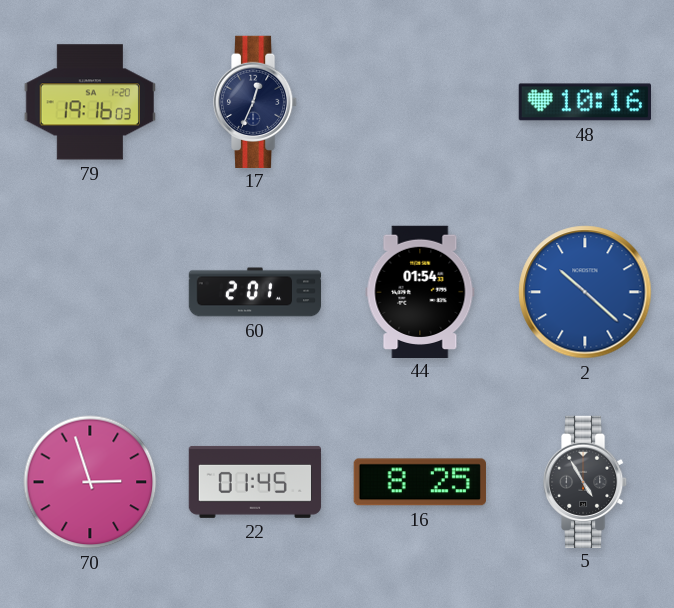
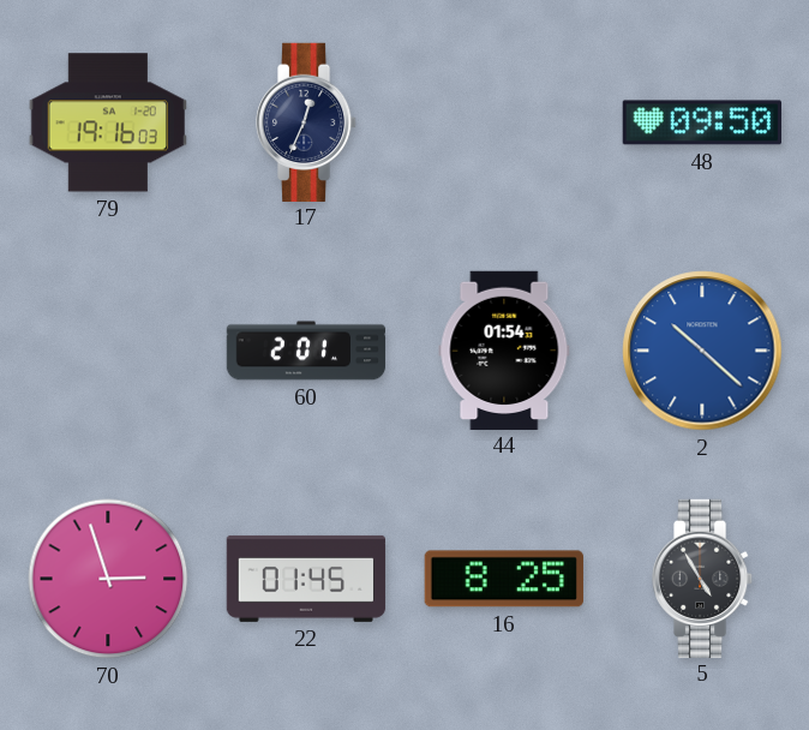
48: 10:16 -> 09:50 (701, 122)
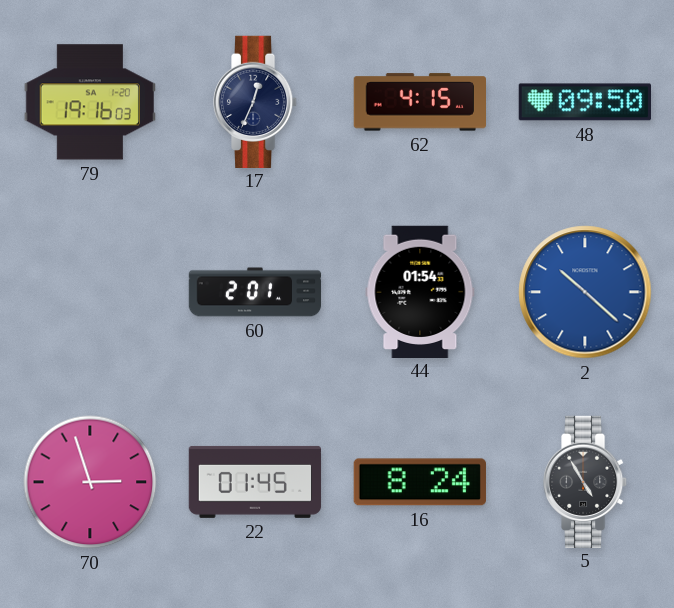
62: none -> 4:15 (419, 102)
16: 8:25 -> 8:24 (420, 482)
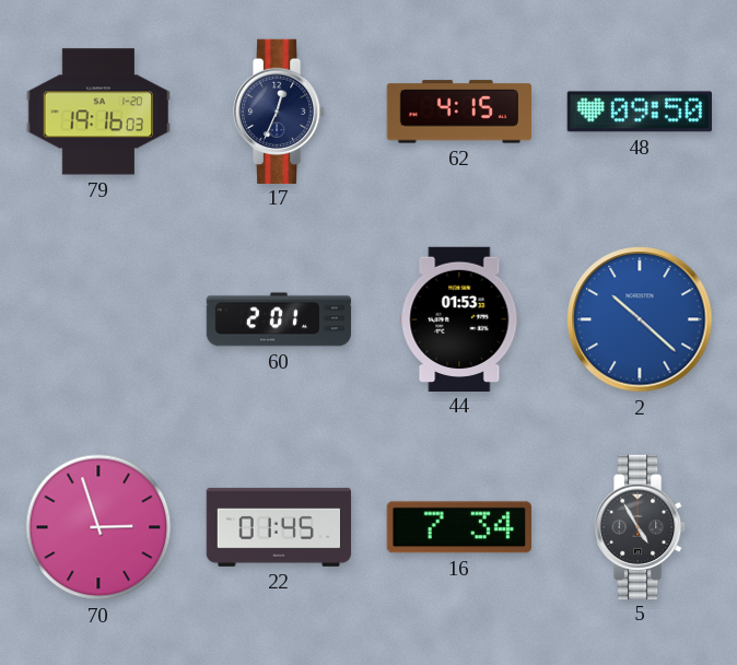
44: 01:54 -> 01:53 (459, 318)
16: 8:24 -> 7:34 (459, 527)
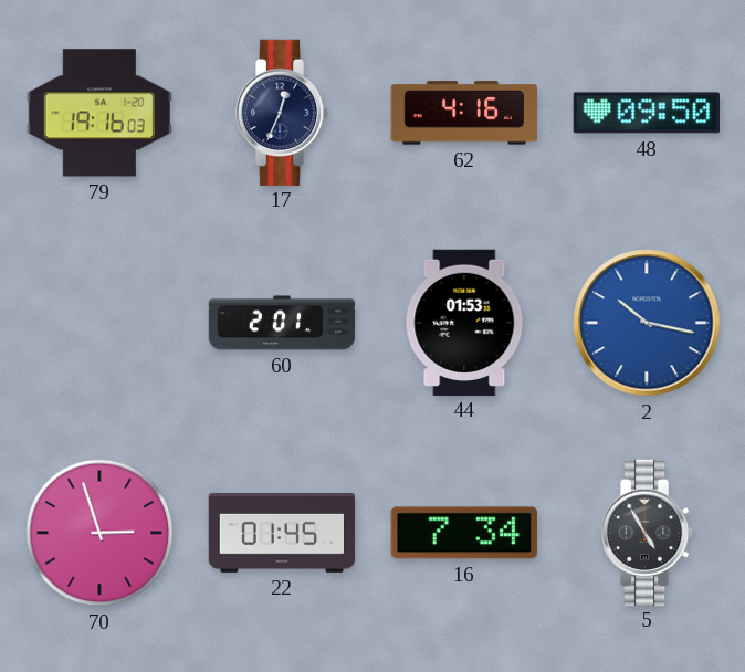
62: 4:15 -> 4:16 (463, 113)
2: 10:22 -> 10:17 (647, 323)
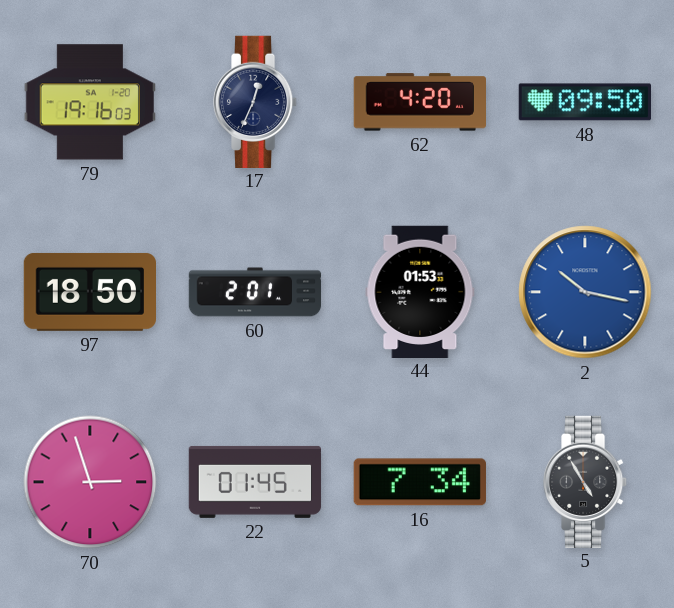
62: 4:16 -> 4:20 (419, 102)
97: none -> 18:50 (89, 292)
